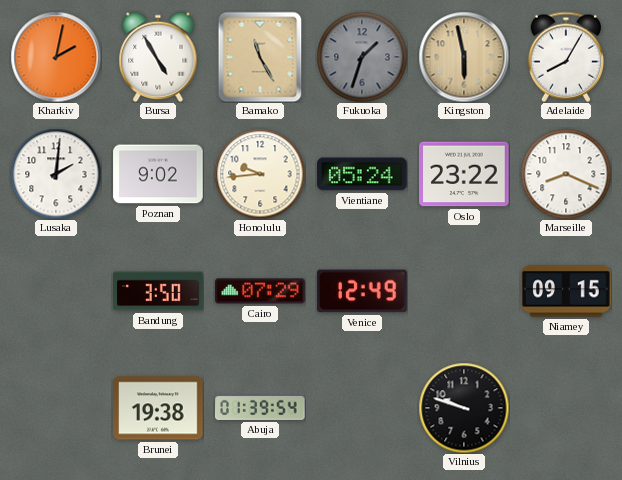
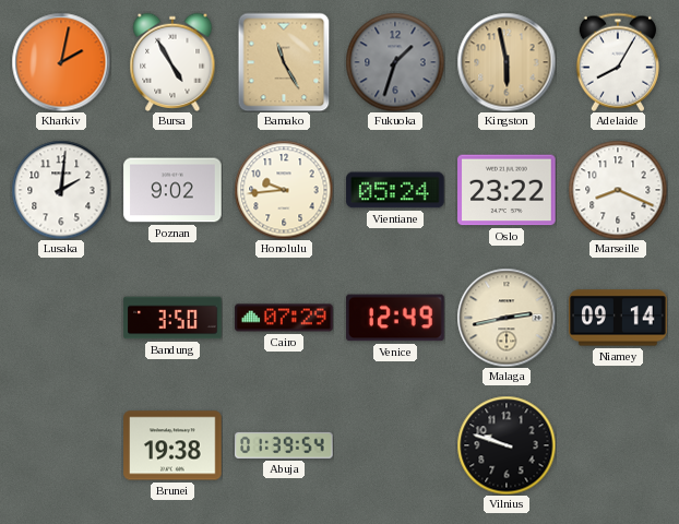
Malaga: none -> 2:43 (507, 318)
Niamey: 09:15 -> 09:14 (618, 318)
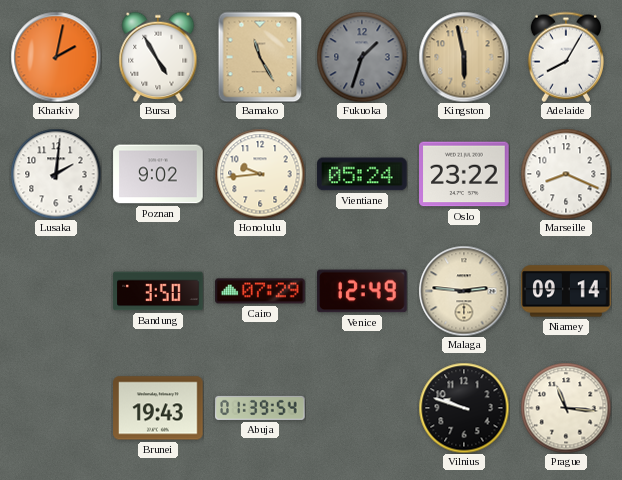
Malaga: 2:43 -> 2:46 (464, 291)
Brunei: 19:38 -> 19:43 (158, 408)
Prague: none -> 11:16 (566, 408)
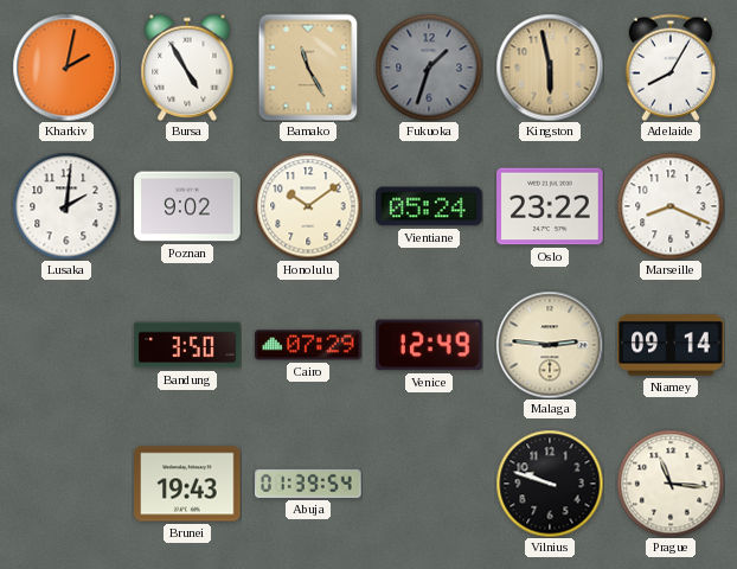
Honolulu: 9:44 -> 10:09 (308, 206)
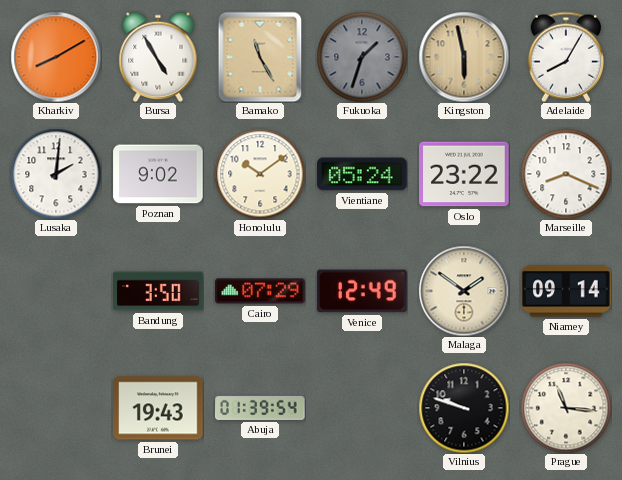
Kharkiv: 2:02 -> 8:10 (56, 57)
Malaga: 2:46 -> 1:51 (464, 291)
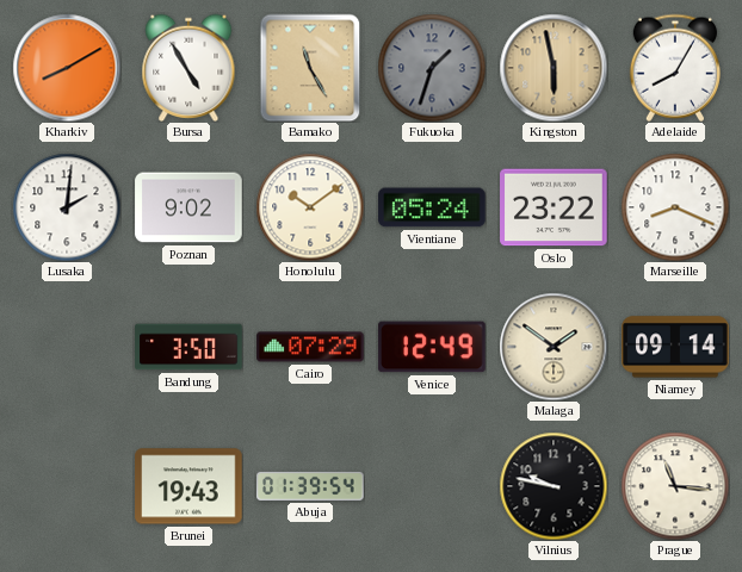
Vilnius: 9:48 -> 9:47 (554, 486)
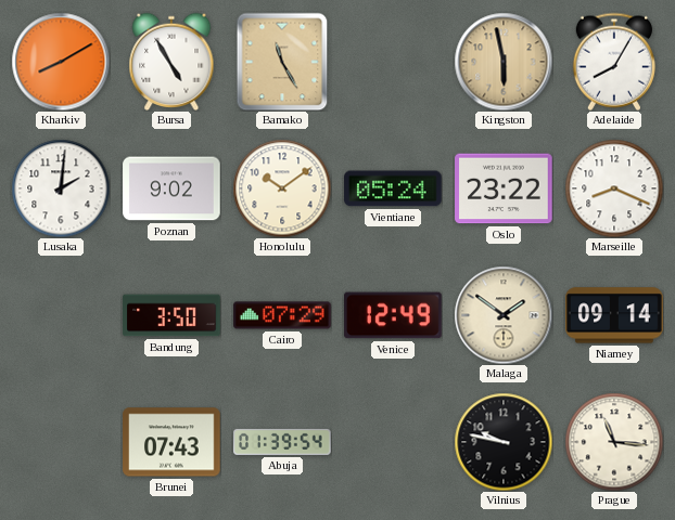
Fukuoka: 1:33 -> none (432, 68)
Brunei: 19:43 -> 07:43 (171, 442)
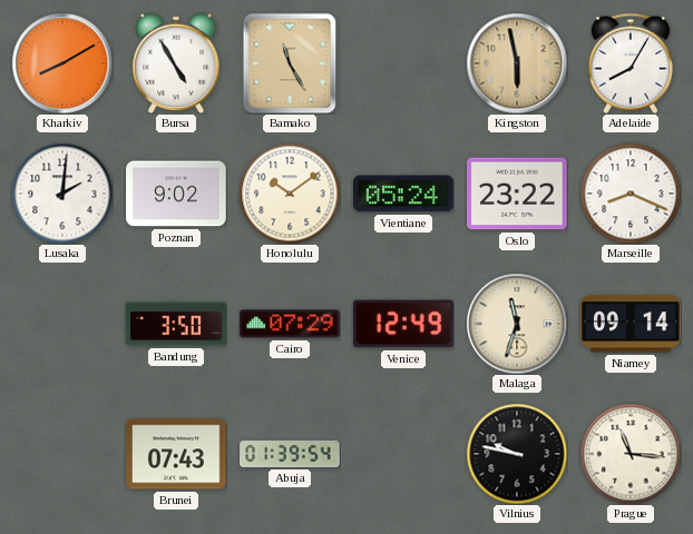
Malaga: 1:51 -> 11:33 (517, 324)
